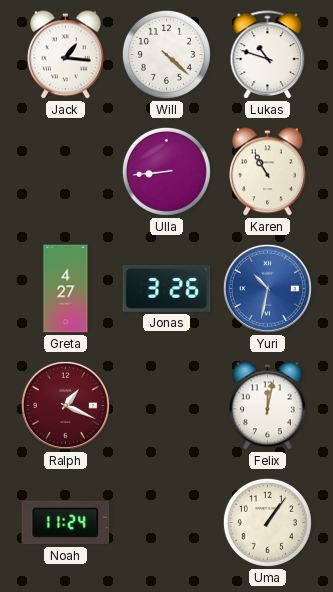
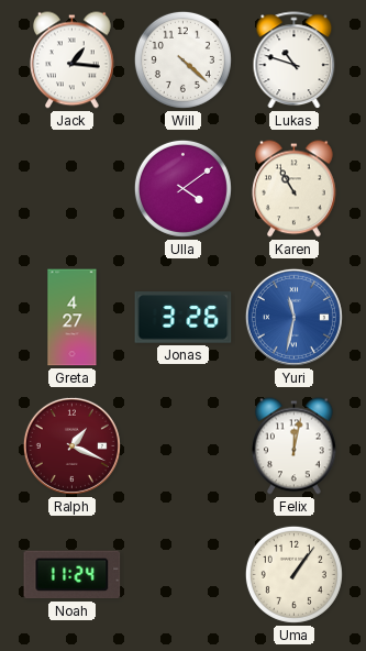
Ulla: 8:44 -> 4:09 (182, 188)
Yuri: 10:32 -> 11:32 (293, 317)
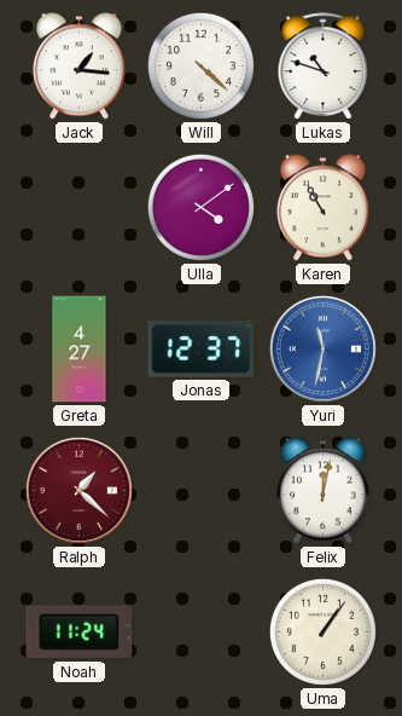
Jonas: 3:26 -> 12:37 (202, 350)
Ralph: 1:19 -> 1:22 (78, 490)
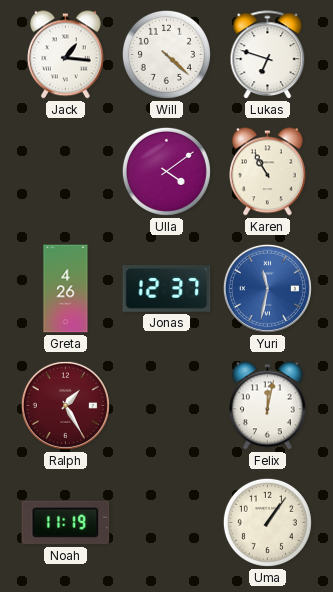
Lukas: 10:48 -> 6:48 (268, 55)
Greta: 4:27 -> 4:26 (66, 289)
Ralph: 1:22 -> 1:25 (65, 405)
Noah: 11:24 -> 11:19 (66, 523)
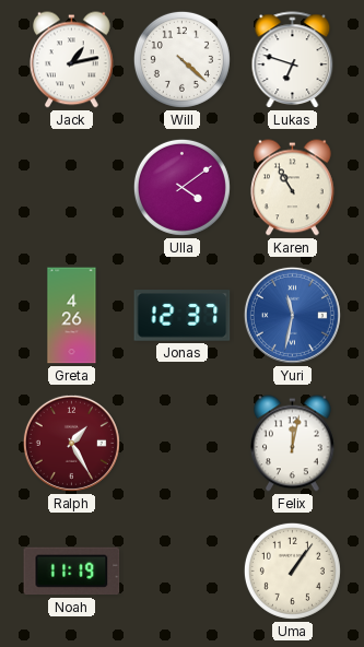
Jack: 1:16 -> 1:13 (72, 60)
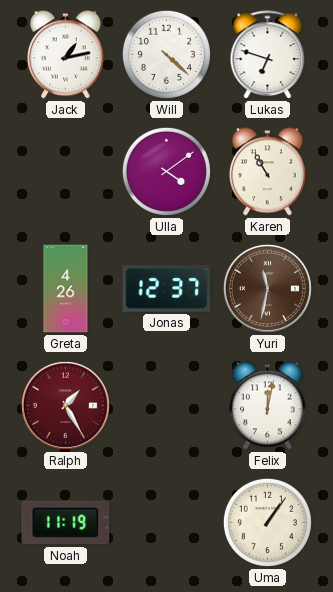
Yuri dial: blue -> brown (267, 288)
